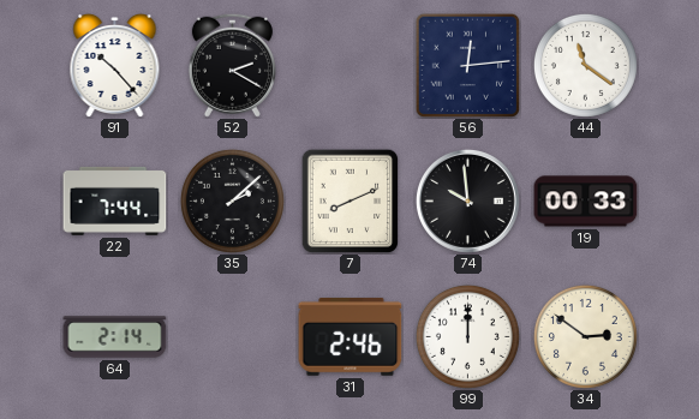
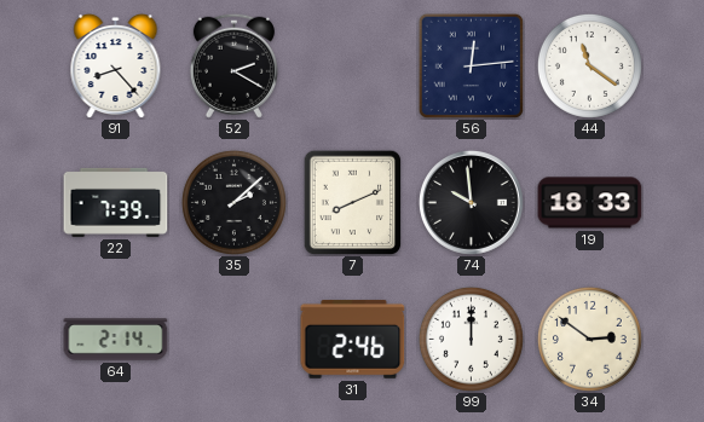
91: 10:23 -> 8:23 (116, 65)
22: 7:44 -> 7:39 (116, 202)
19: 00:33 -> 18:33 (590, 203)
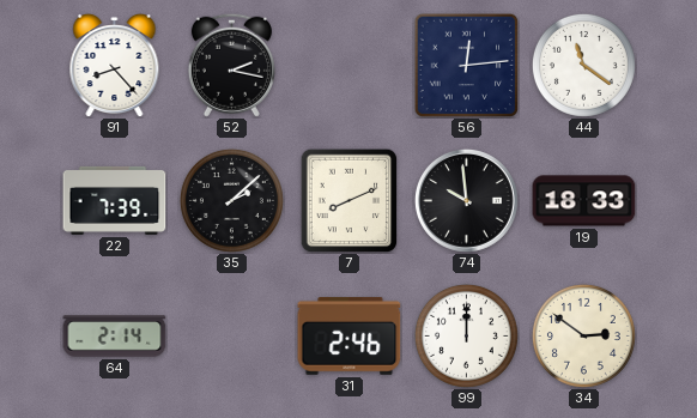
52: 2:20 -> 2:17 (231, 65)
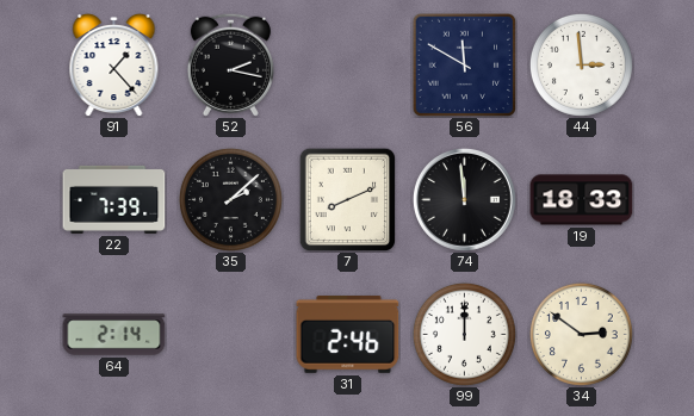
91: 8:23 -> 1:23 (114, 64)
56: 12:14 -> 11:50 (464, 64)
44: 11:21 -> 2:59 (581, 64)
74: 9:59 -> 11:59 (464, 199)
